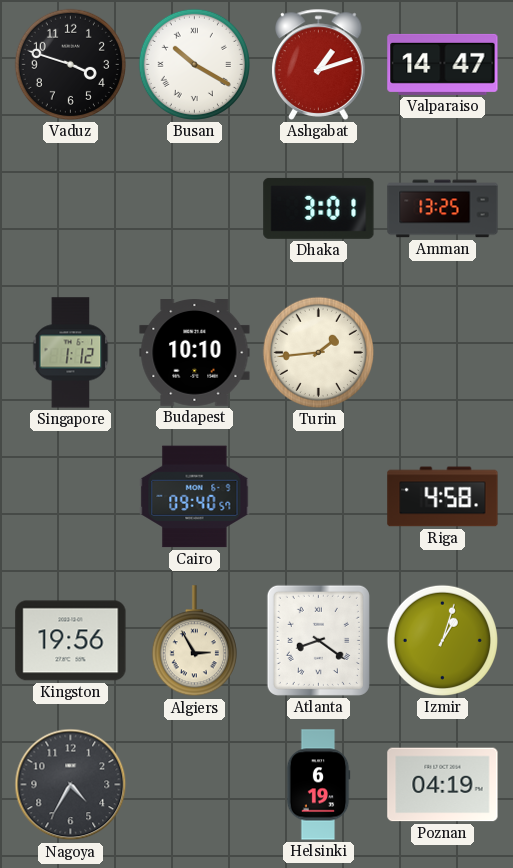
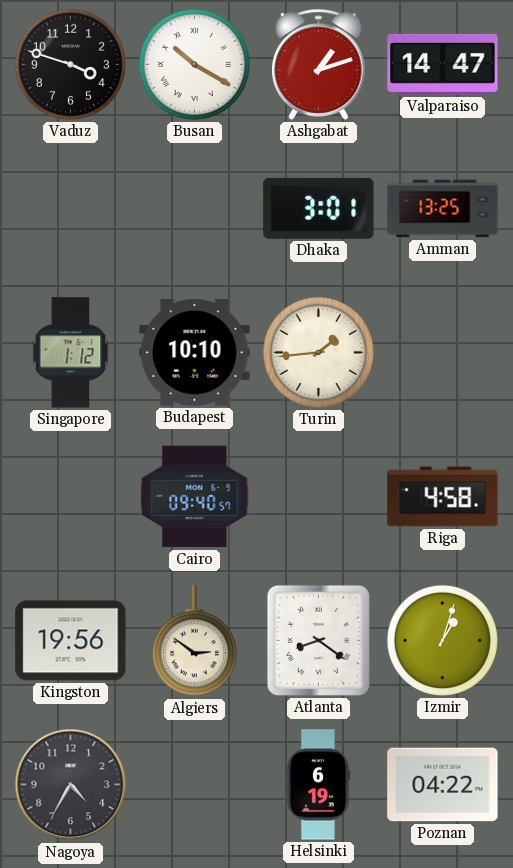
Algiers: 2:55 -> 2:51 (194, 641)
Poznan: 04:19 -> 04:22 (443, 785)
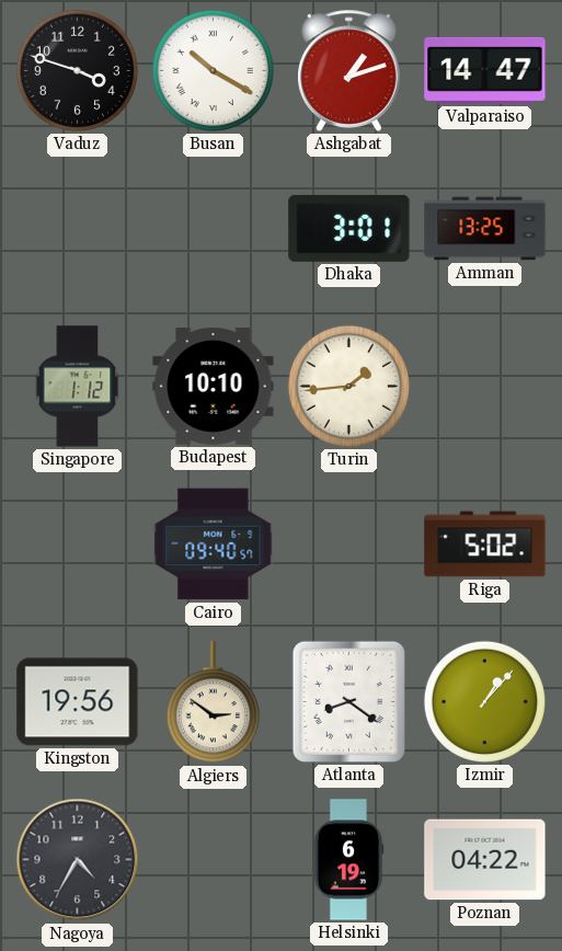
Riga: 4:58 -> 5:02 (485, 545)
Izmir: 1:03 -> 1:07 (484, 701)
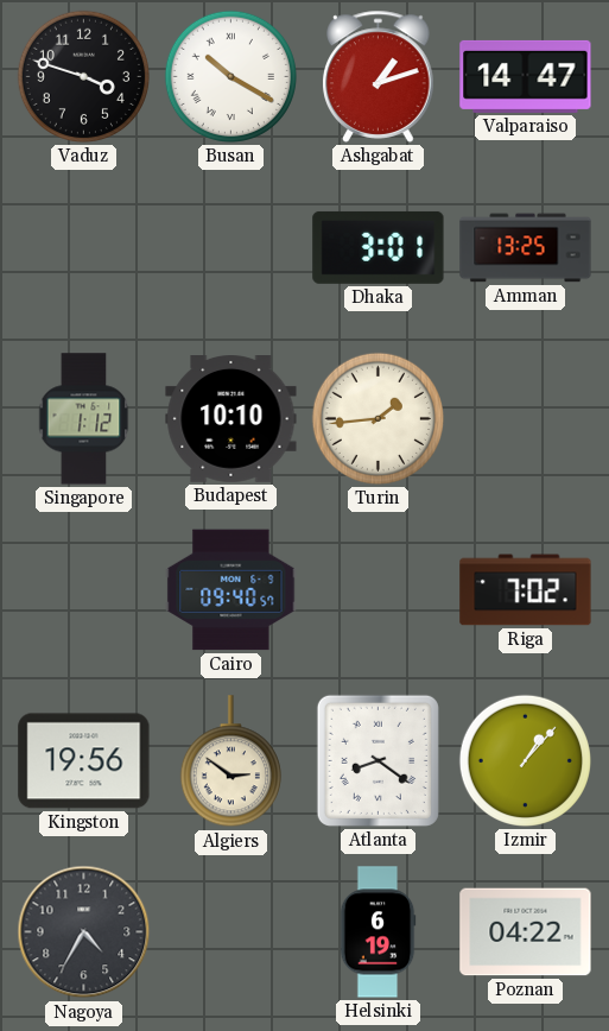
Riga: 5:02 -> 7:02 (526, 590)
